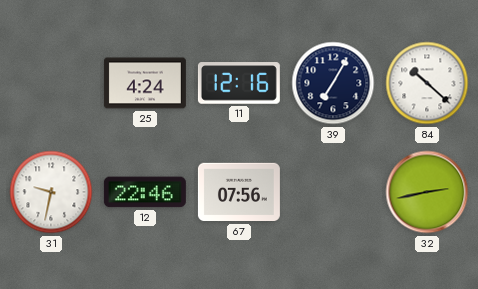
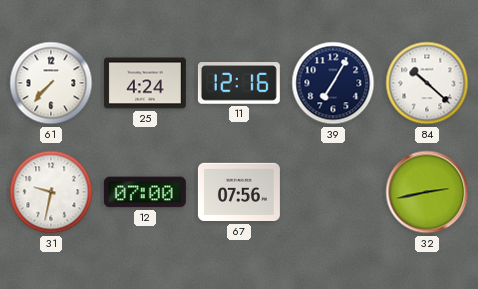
61: none -> 7:37 (51, 83)
12: 22:46 -> 07:00 (145, 192)
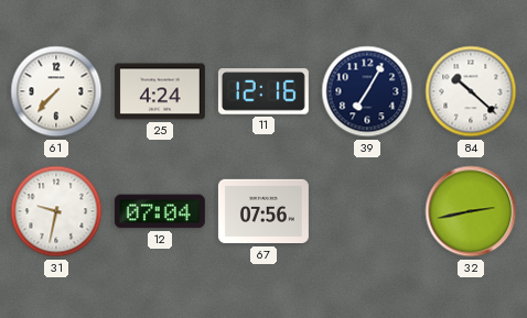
12: 07:00 -> 07:04 (160, 211)
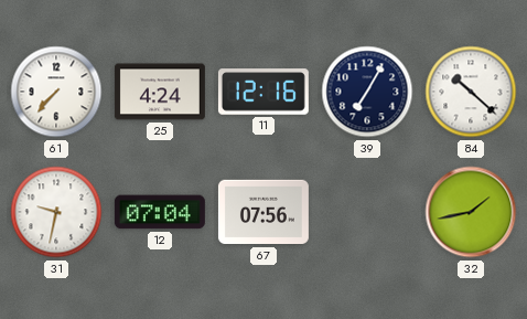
32: 2:43 -> 1:43 (471, 212)
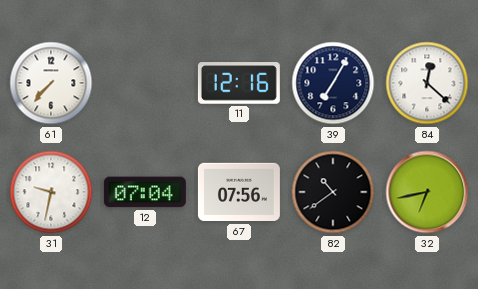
25: 4:24 -> none (160, 92)
84: 10:22 -> 12:22 (427, 83)
82: none -> 10:39 (333, 192)
32: 1:43 -> 6:43 (427, 192)
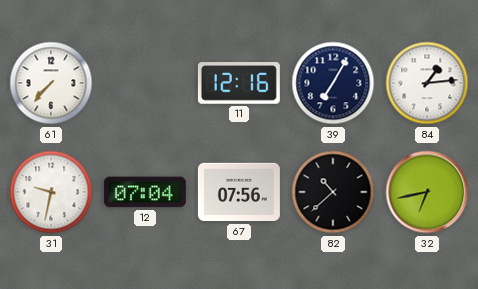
84: 12:22 -> 1:14 (427, 83)
82: 10:39 -> 10:38 (333, 192)
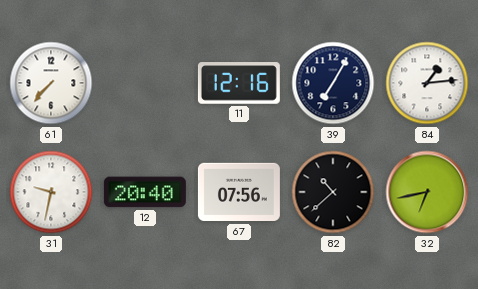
12: 07:04 -> 20:40 (145, 192)
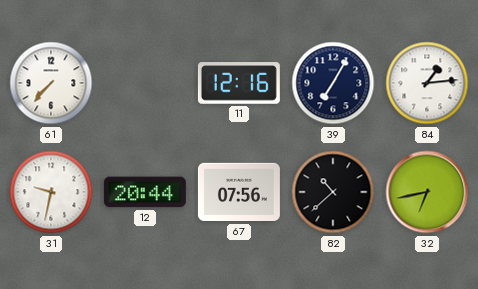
12: 20:40 -> 20:44 (145, 192)
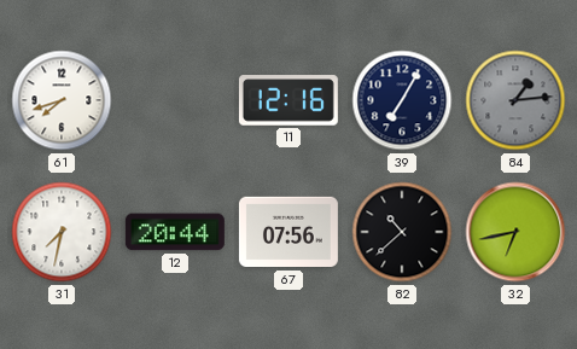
61: 7:37 -> 7:42 (62, 100)
84 dial: white -> grey (515, 100)
31: 9:32 -> 7:32 (62, 232)
